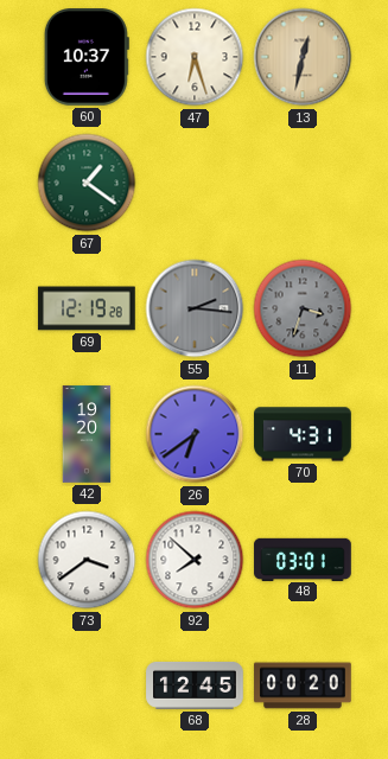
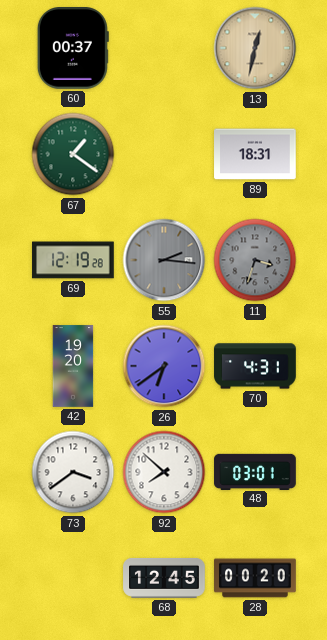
60: 10:37 -> 00:37 (73, 49)
47: 6:27 -> none (195, 57)
89: none -> 18:31 (255, 154)
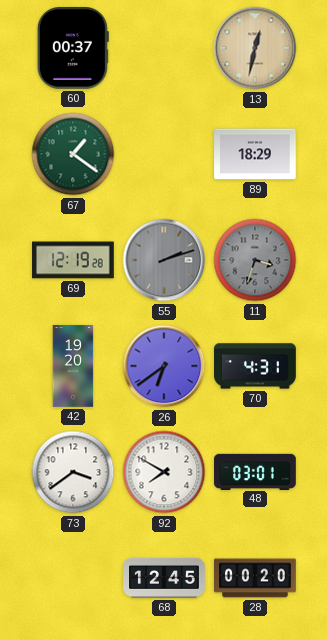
89: 18:31 -> 18:29 (255, 154)
55: 2:16 -> 2:12 (164, 260)
92: 7:52 -> 7:50 (164, 472)
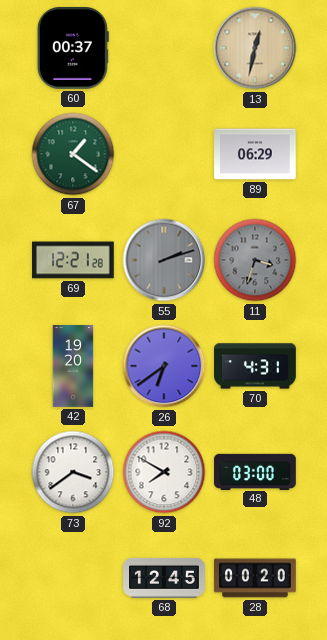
89: 18:29 -> 06:29 (255, 154)
69: 12:19 -> 12:21 (73, 260)
48: 03:01 -> 03:00 (255, 471)
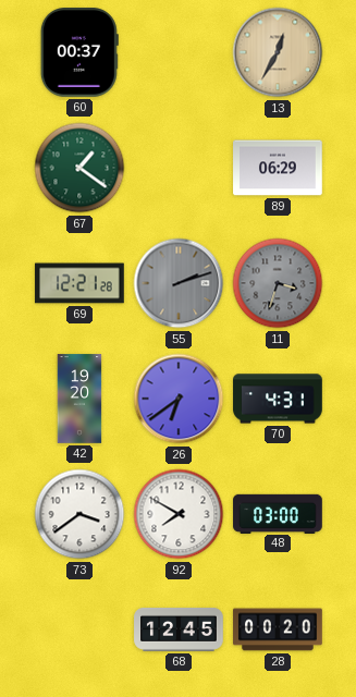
13: 12:32 -> 12:35 (278, 52)
